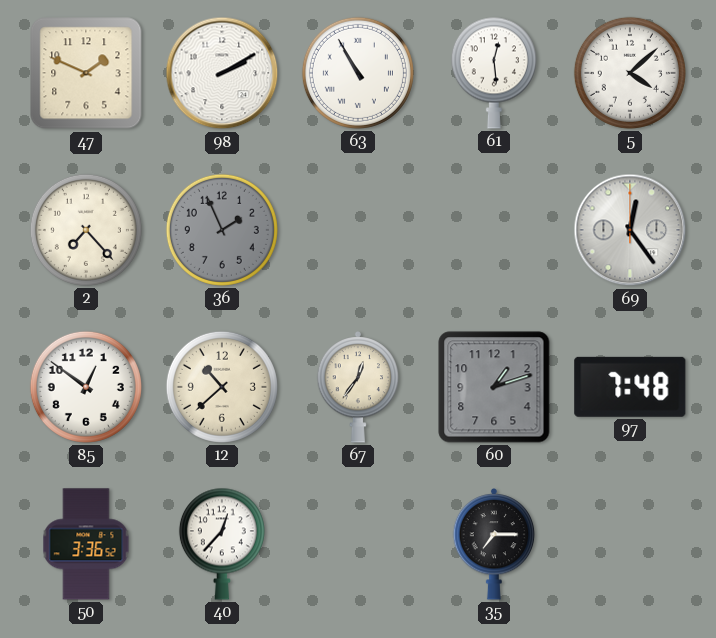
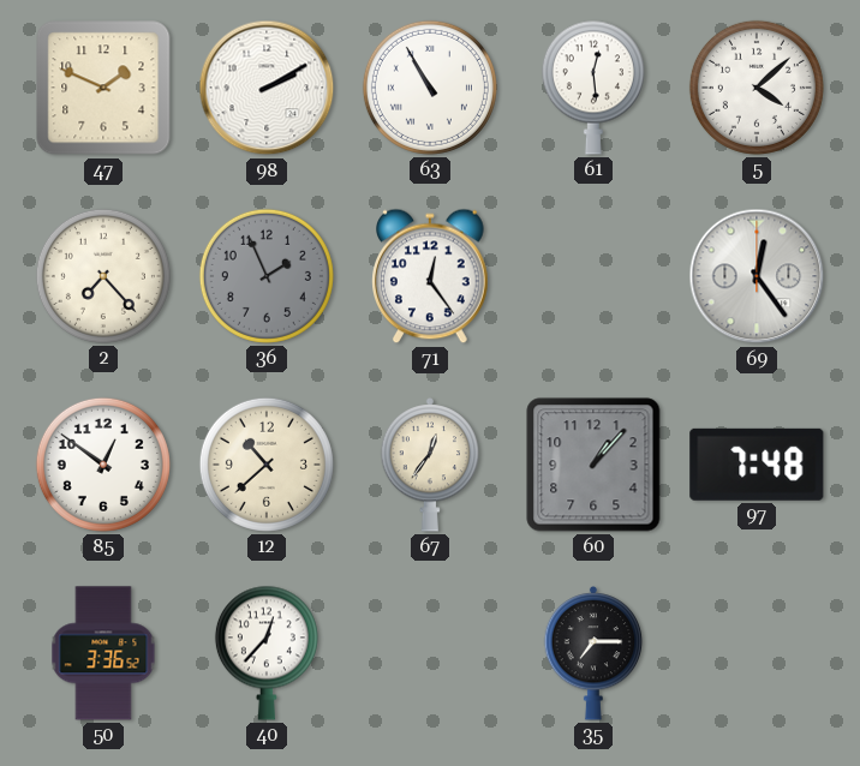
71: none -> 12:24 (430, 276)
60: 1:12 -> 1:07 (593, 465)
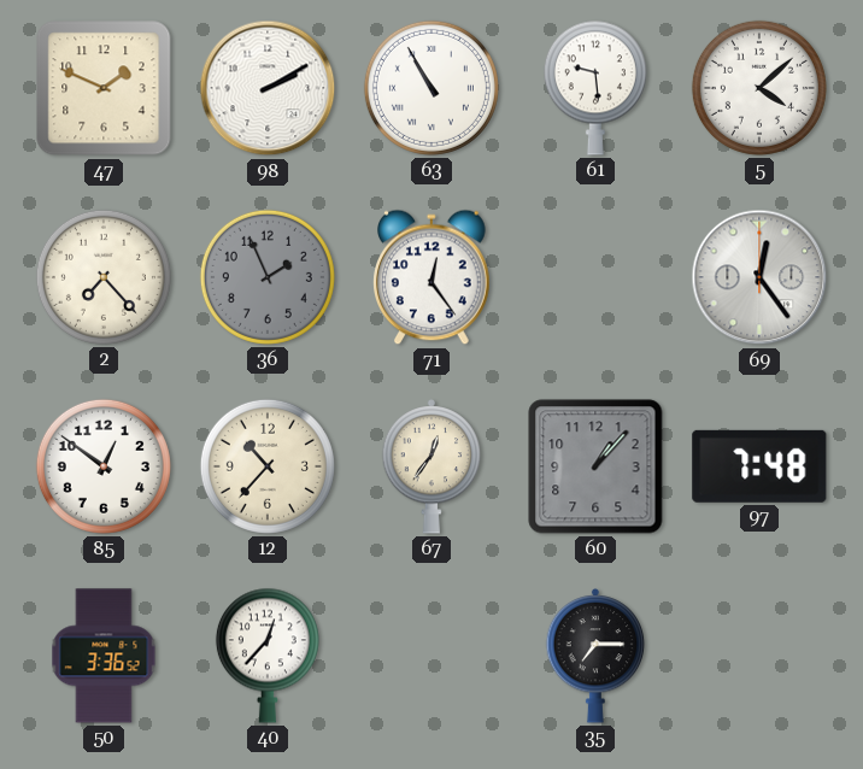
61: 12:29 -> 9:29 (595, 88)
12: 10:38 -> 10:37 (268, 466)
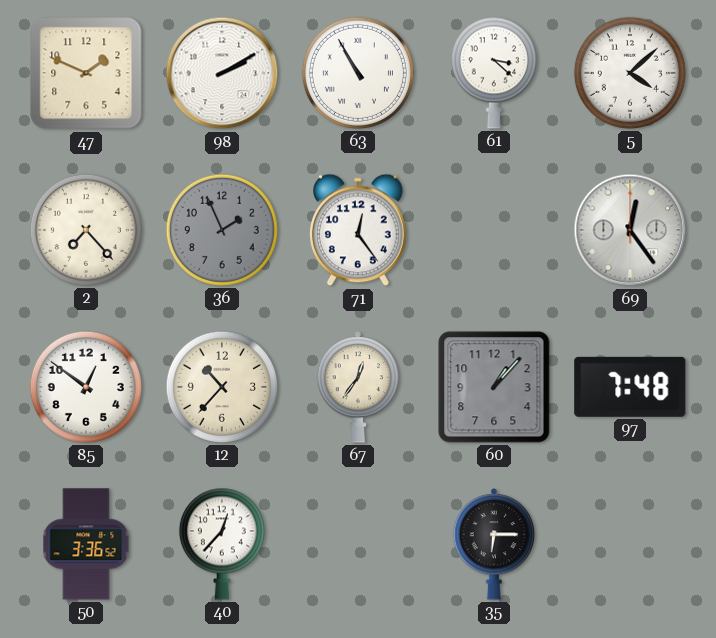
61: 9:29 -> 3:22 (494, 73)
35: 7:15 -> 6:15 (494, 545)
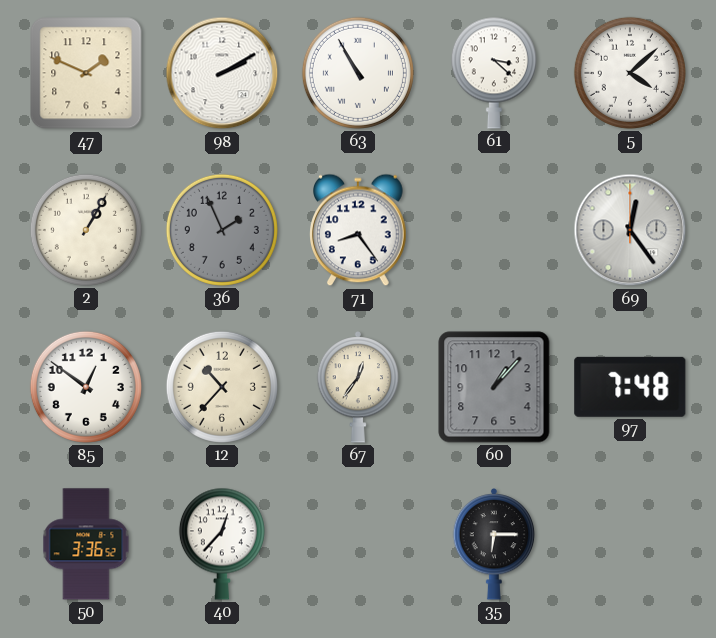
2: 7:23 -> 1:05 (86, 230)
71: 12:24 -> 8:24 (358, 230)
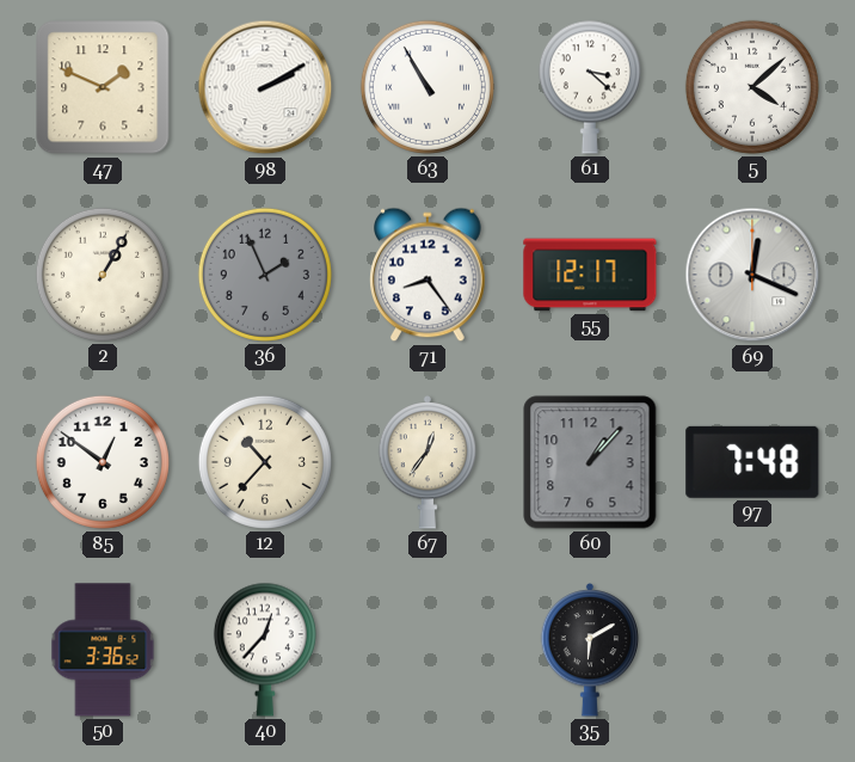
55: none -> 12:17 (590, 275)
69: 12:24 -> 12:19 (752, 275)
35: 6:15 -> 6:10 (590, 651)
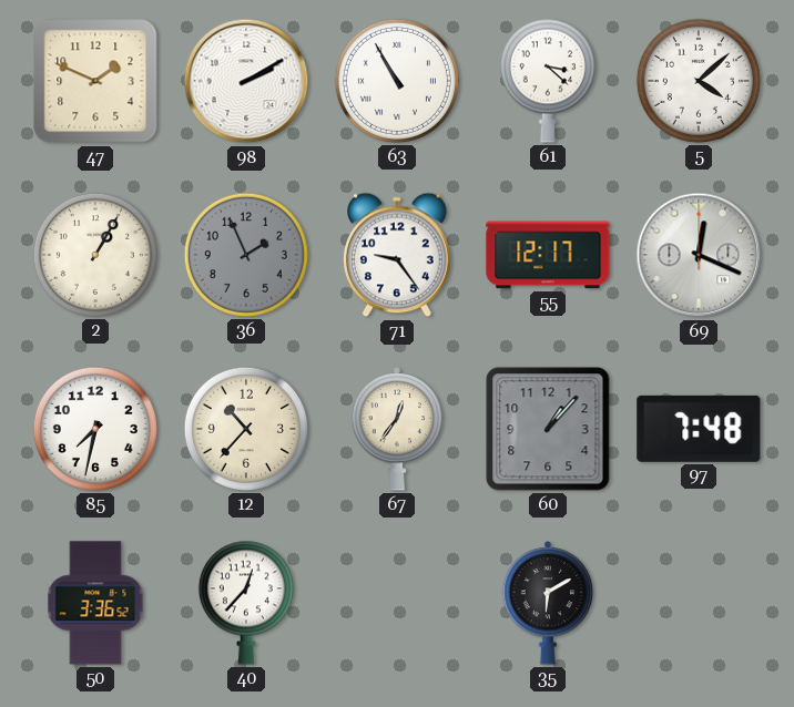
71: 8:24 -> 9:24 (397, 255)
85: 12:51 -> 7:32 (95, 429)
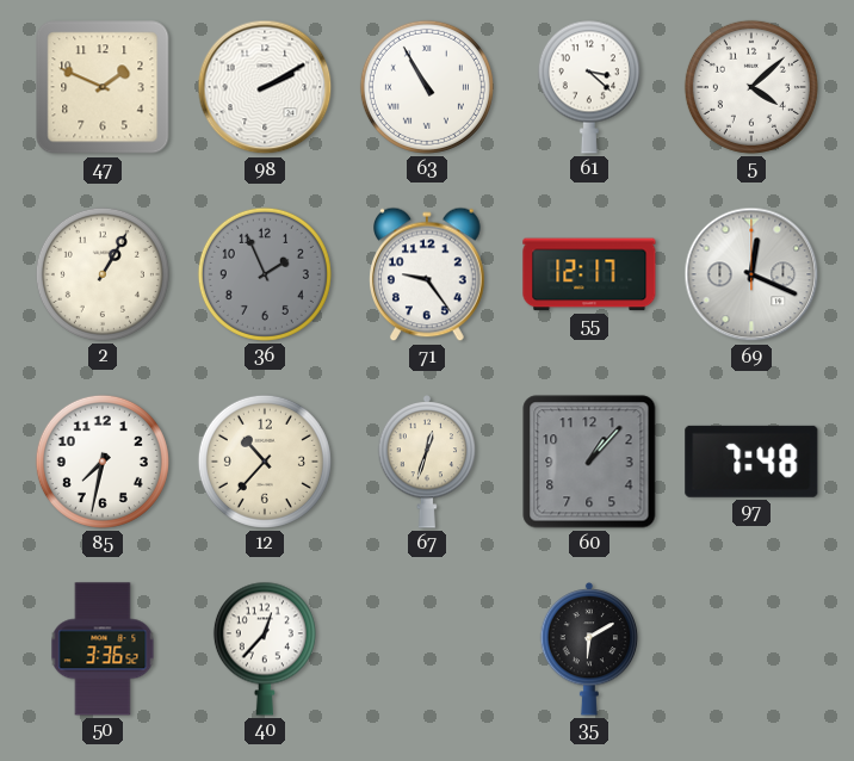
67: 12:36 -> 12:33 (427, 463)
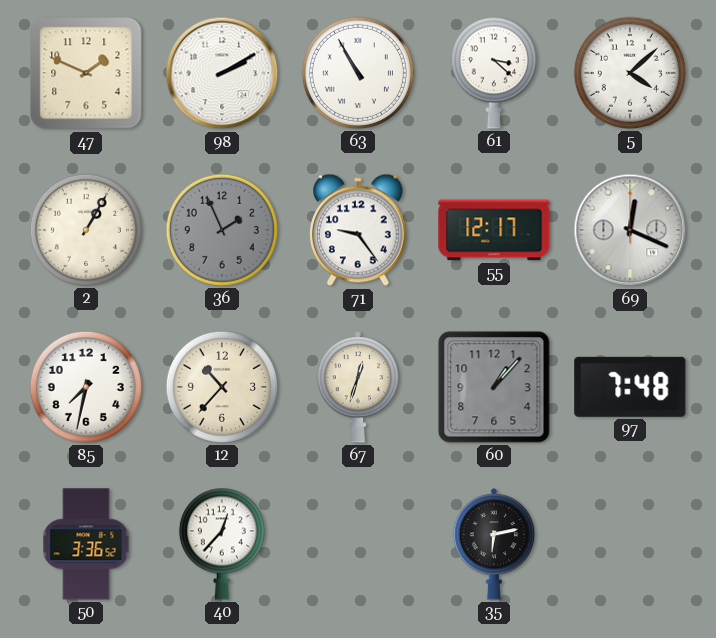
35: 6:10 -> 6:13 (494, 545)
